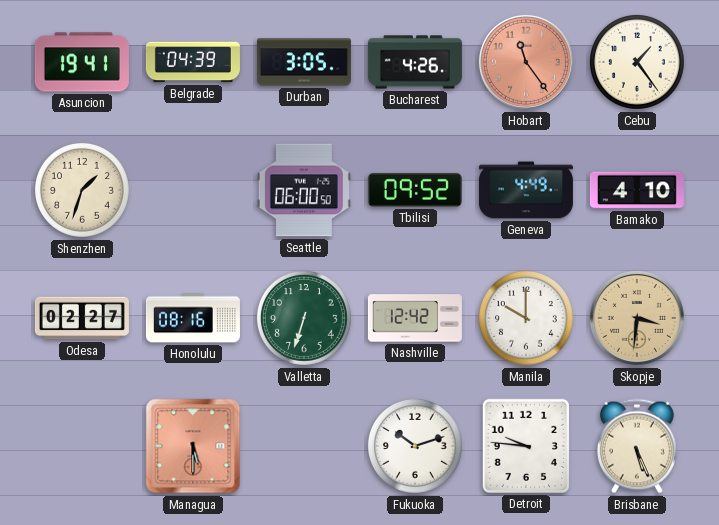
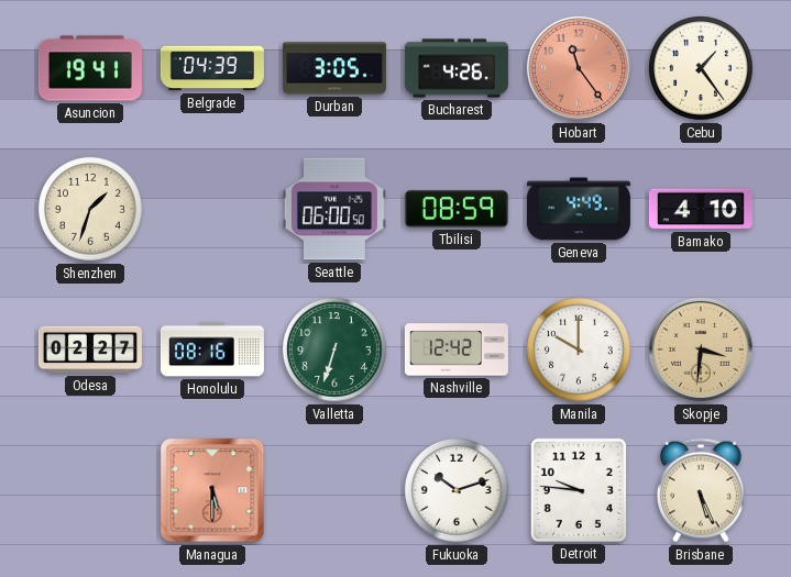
Tbilisi: 09:52 -> 08:59 (457, 209)
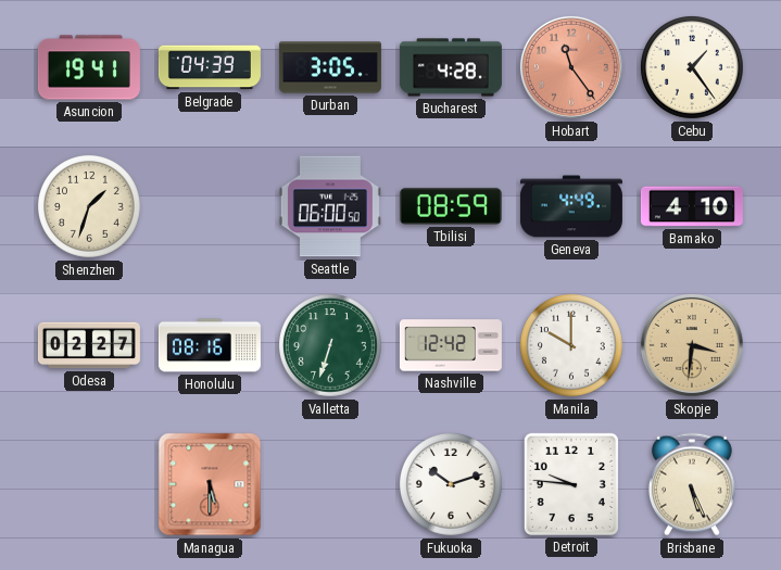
Bucharest: 4:26 -> 4:28 (451, 67)
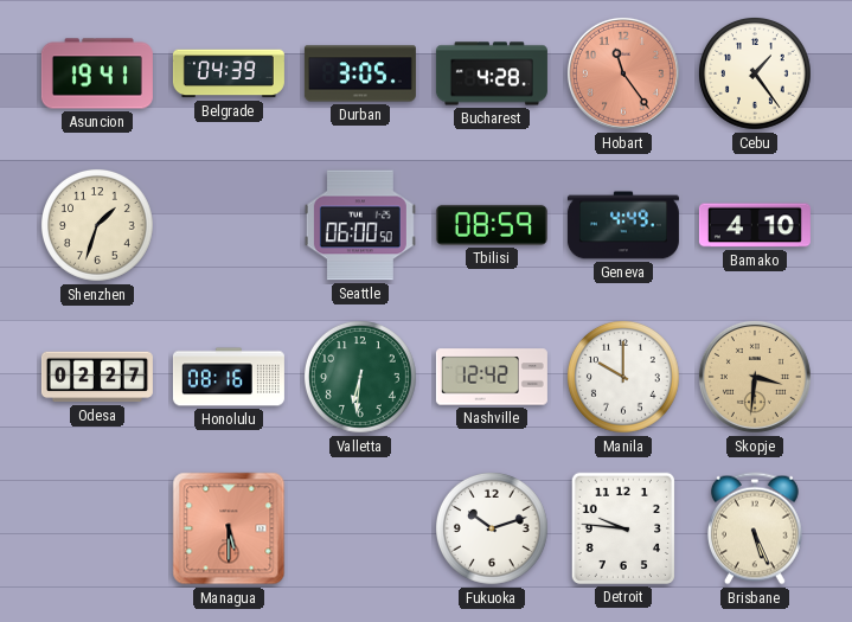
Valletta: 6:33 -> 6:31 (360, 377)
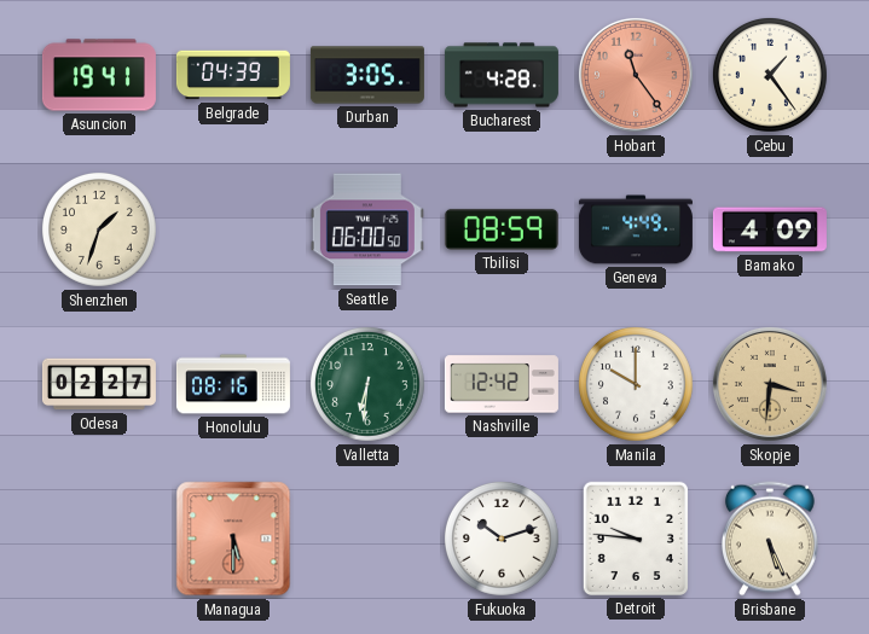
Bamako: 4:10 -> 4:09 (770, 229)
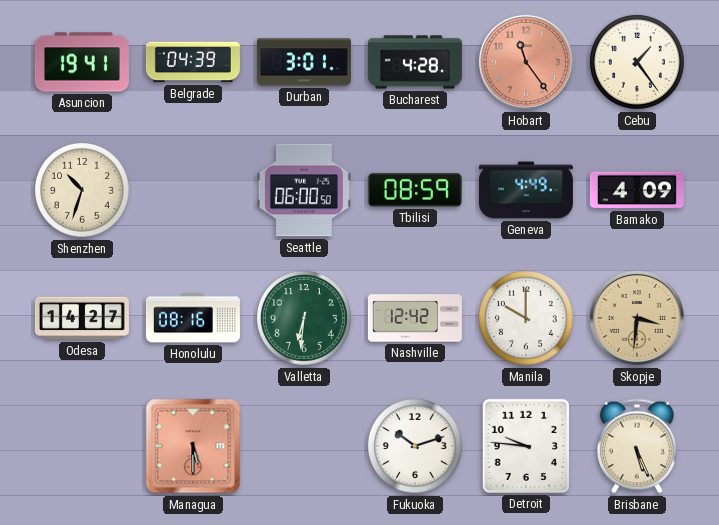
Durban: 3:05 -> 3:01 (304, 62)
Shenzhen: 1:33 -> 10:33 (82, 190)
Odesa: 02:27 -> 14:27 (82, 318)
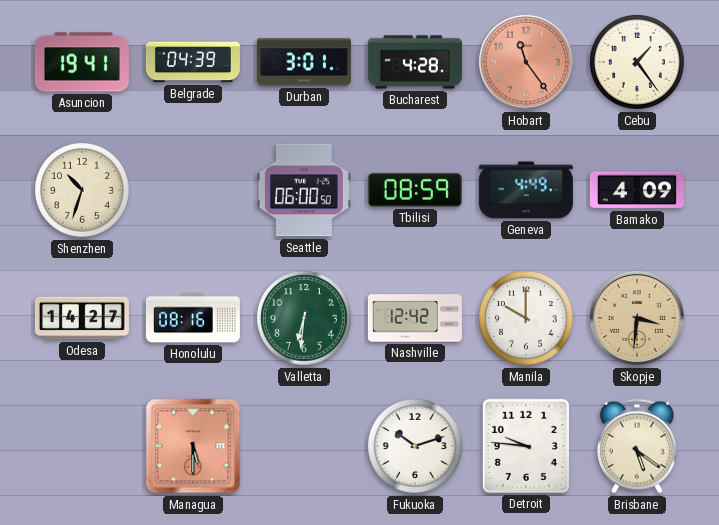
Brisbane: 5:26 -> 5:21 (637, 446)
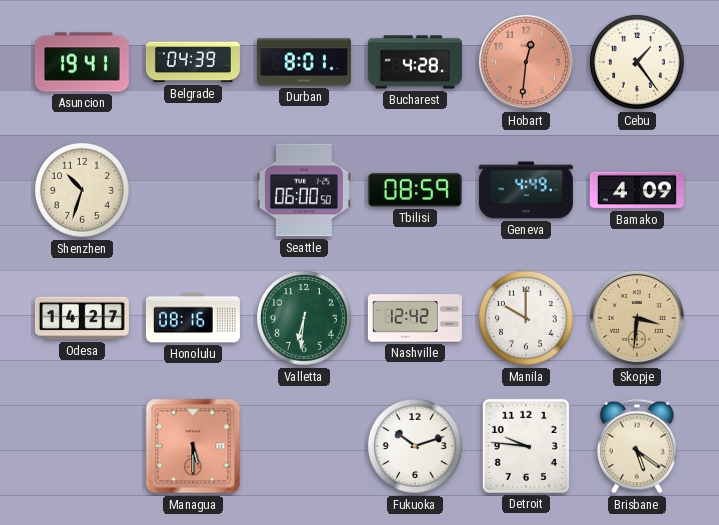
Durban: 3:01 -> 8:01 (304, 62)
Hobart: 11:24 -> 12:31 (526, 62)
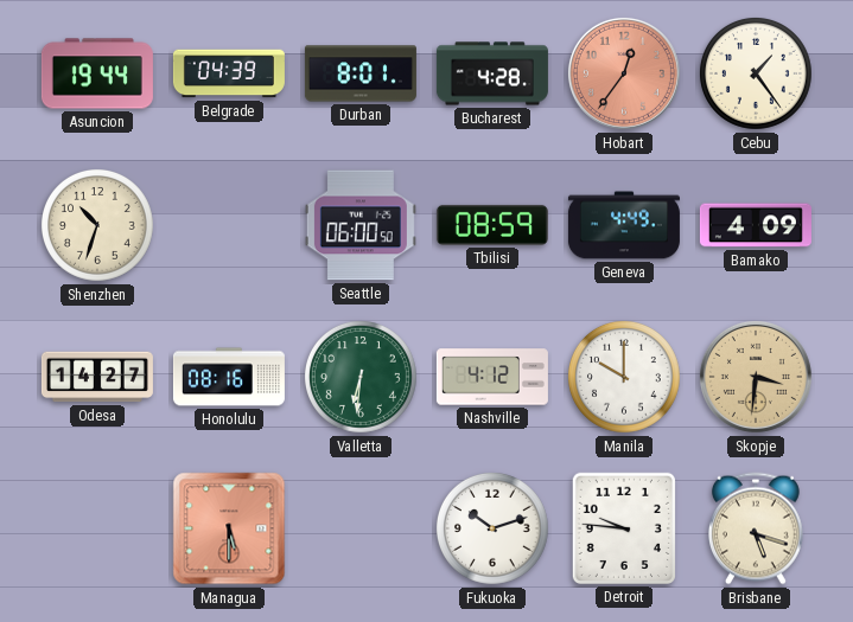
Asuncion: 19:41 -> 19:44 (97, 73)
Hobart: 12:31 -> 12:36 (624, 73)
Nashville: 12:42 -> 4:12 (492, 377)
Brisbane: 5:21 -> 5:18 (756, 528)
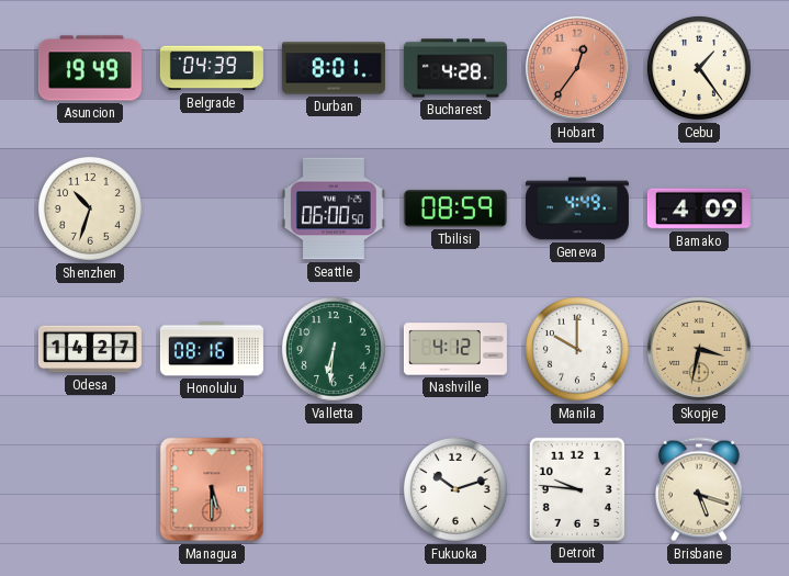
Asuncion: 19:44 -> 19:49 (90, 68)
Skopje: 3:31 -> 3:32 (699, 349)
